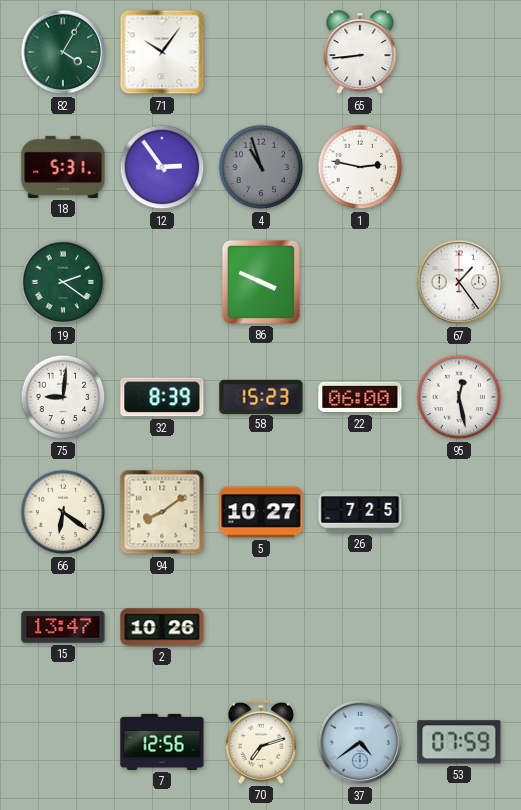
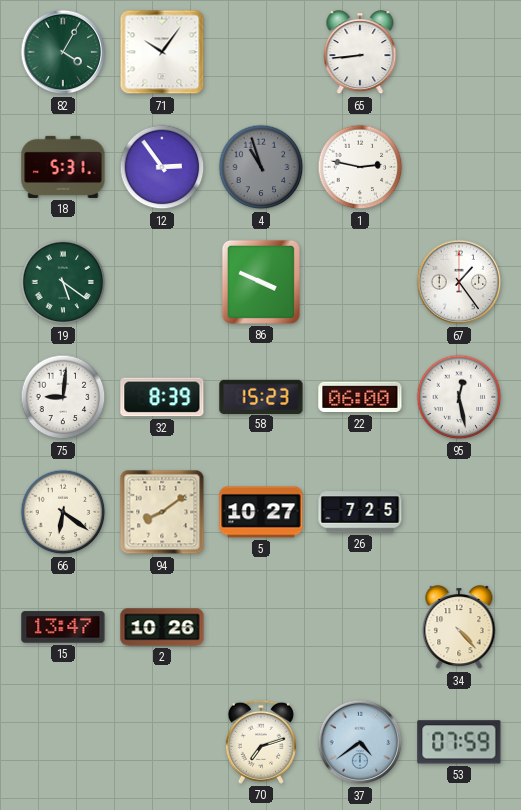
19: 2:21 -> 5:21 (63, 282)
34: none -> 4:23 (459, 628)
7: 12:56 -> none (162, 742)
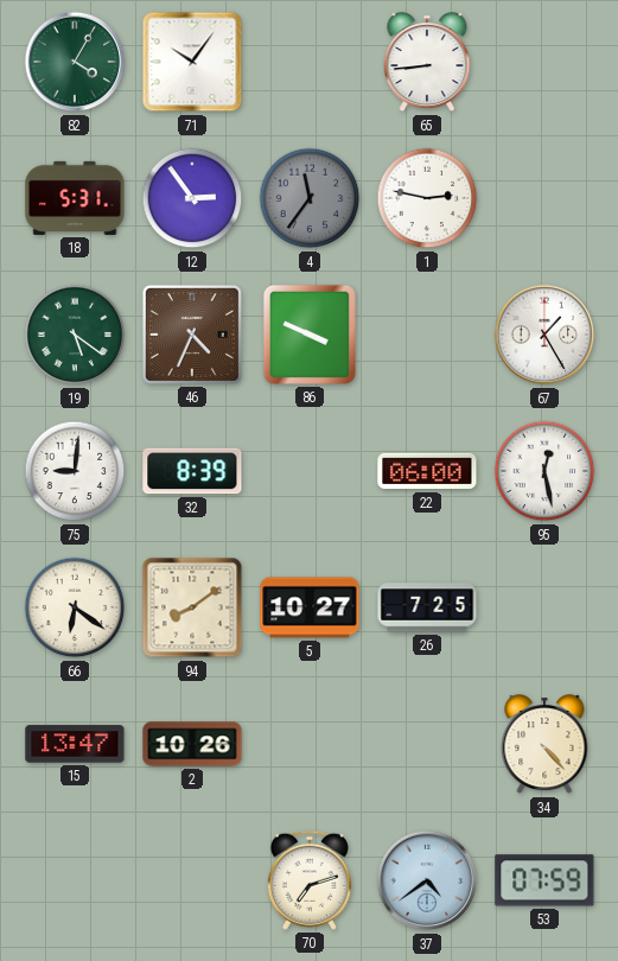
4: 10:57 -> 11:36 (310, 198)
46: none -> 4:34 (192, 335)
67: 1:24 -> 1:25 (544, 335)
58: 15:23 -> none (261, 396)
